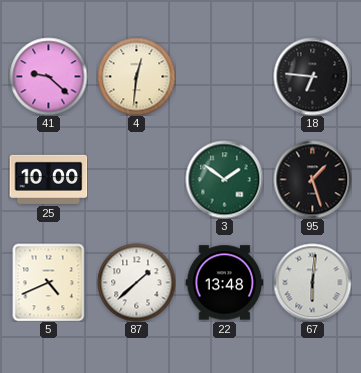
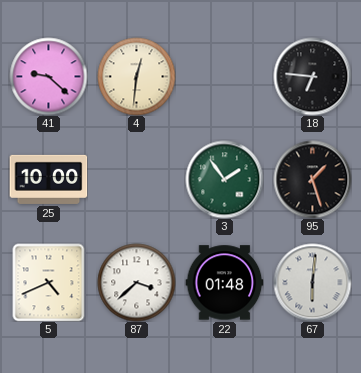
3: 1:51 -> 1:54 (224, 179)
87: 1:38 -> 3:38 (136, 282)
22: 13:48 -> 01:48 (224, 283)
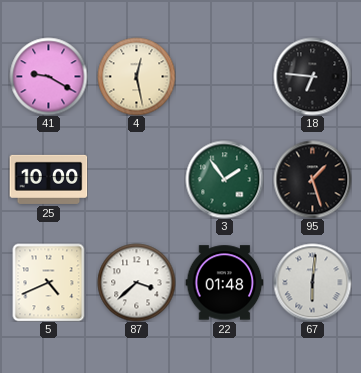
41: 9:22 -> 9:20 (48, 76)
4: 12:31 -> 12:28 (136, 76)
